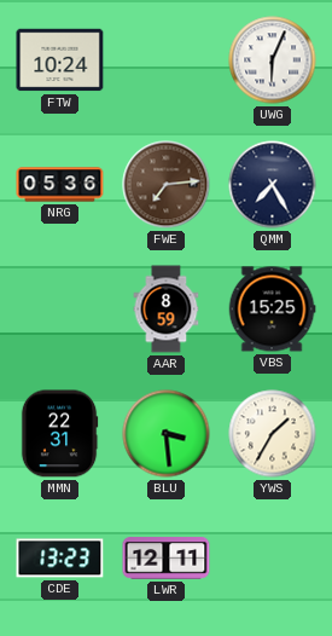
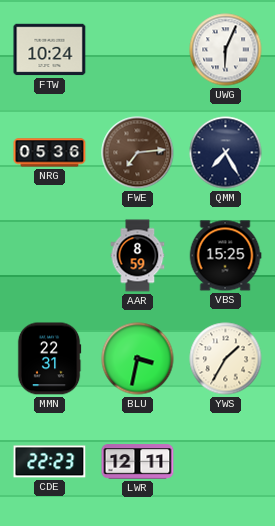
BLU: 3:29 -> 3:32 (138, 359)
CDE: 13:23 -> 22:23 (50, 462)
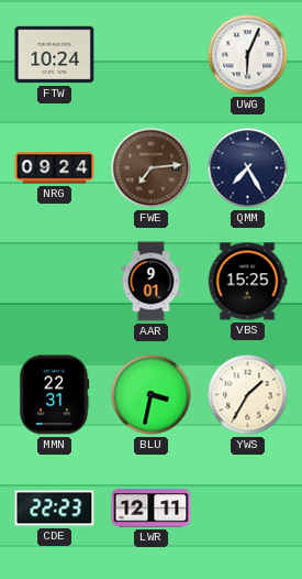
NRG: 05:36 -> 09:24 (55, 168)
AAR: 8:59 -> 9:01 (152, 282)
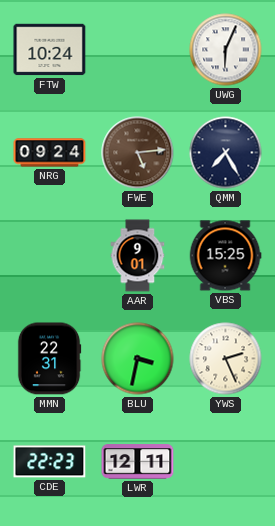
FWE: 7:14 -> 5:14 (138, 153)
YWS: 1:35 -> 2:26 (226, 359)
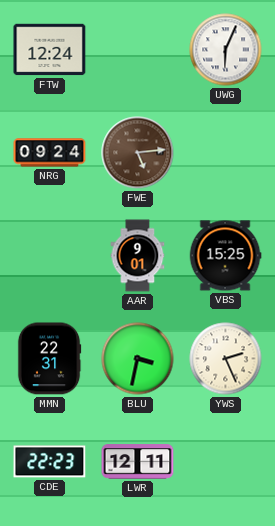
FTW: 10:24 -> 12:24 (50, 50)
QMM: 7:25 -> none (226, 153)
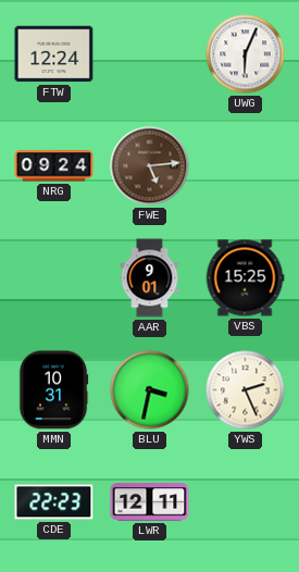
MMN: 22:31 -> 10:31 (53, 390)
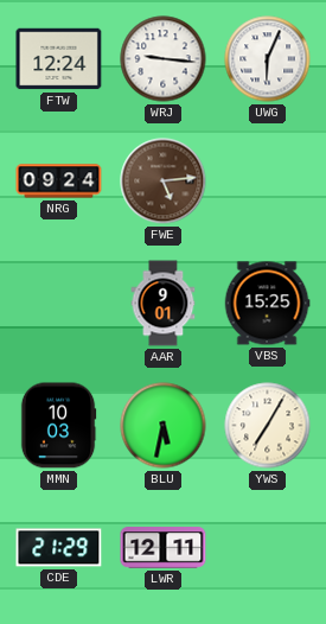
WRJ: none -> 9:16 (164, 59)
MMN: 10:31 -> 10:03 (58, 426)
BLU: 3:32 -> 5:32 (164, 426)
YWS: 2:26 -> 7:05 (268, 426)
CDE: 22:23 -> 21:29 (59, 548)
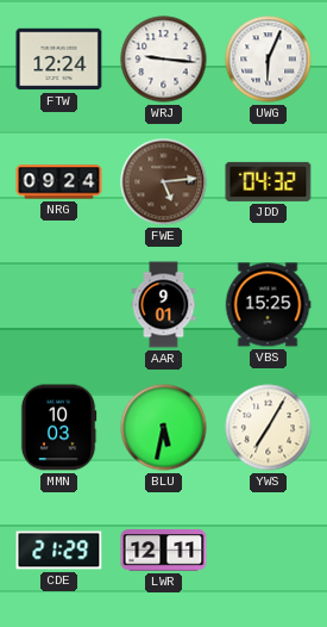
JDD: none -> 04:32 (269, 181)
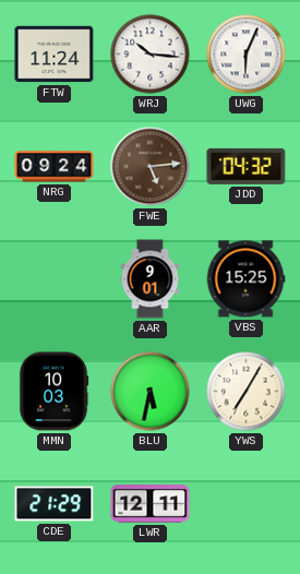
FTW: 12:24 -> 11:24 (55, 55)
WRJ: 9:16 -> 10:16 (151, 55)
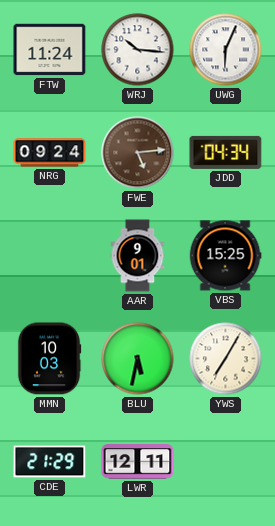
JDD: 04:32 -> 04:34 (226, 152)
